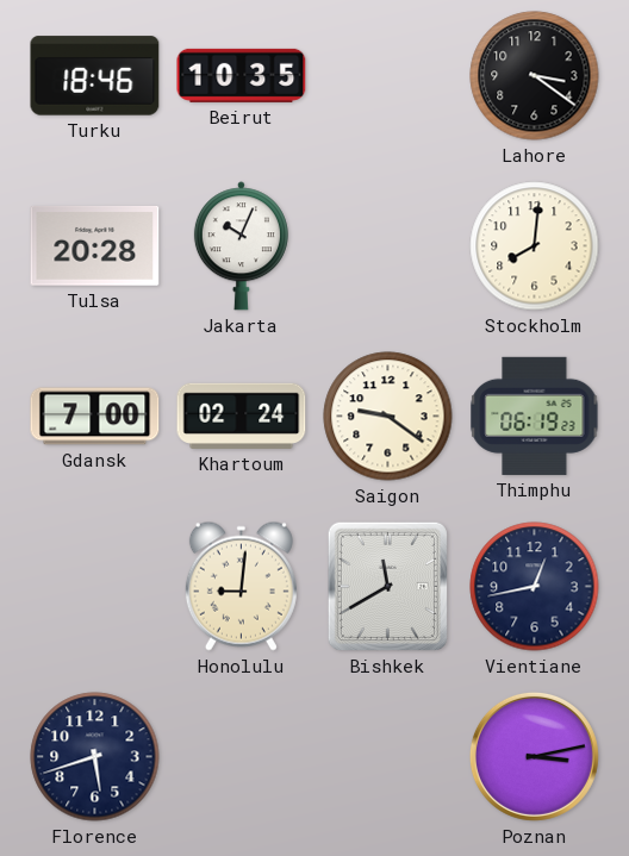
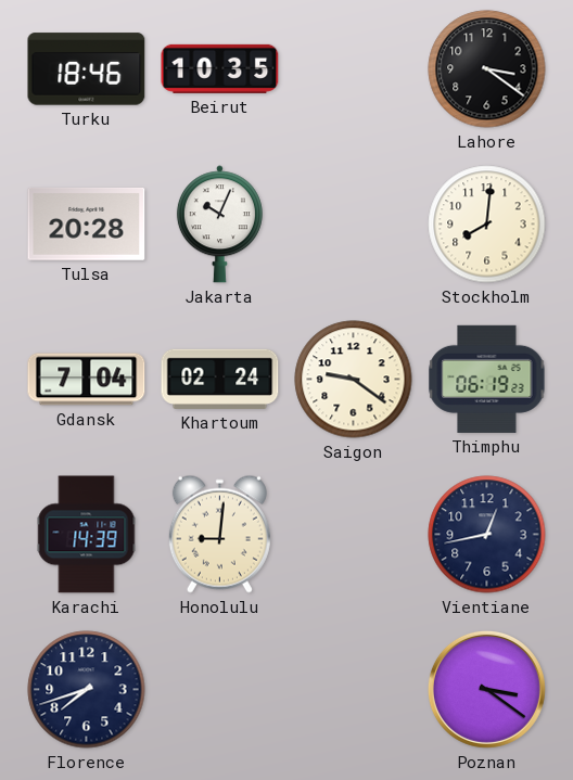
Gdansk: 7:00 -> 7:04 (87, 380)
Karachi: none -> 14:39 (87, 535)
Bishkek: 11:40 -> none (387, 586)
Florence: 5:42 -> 7:42 (87, 690)
Poznan: 3:13 -> 3:21 (486, 689)
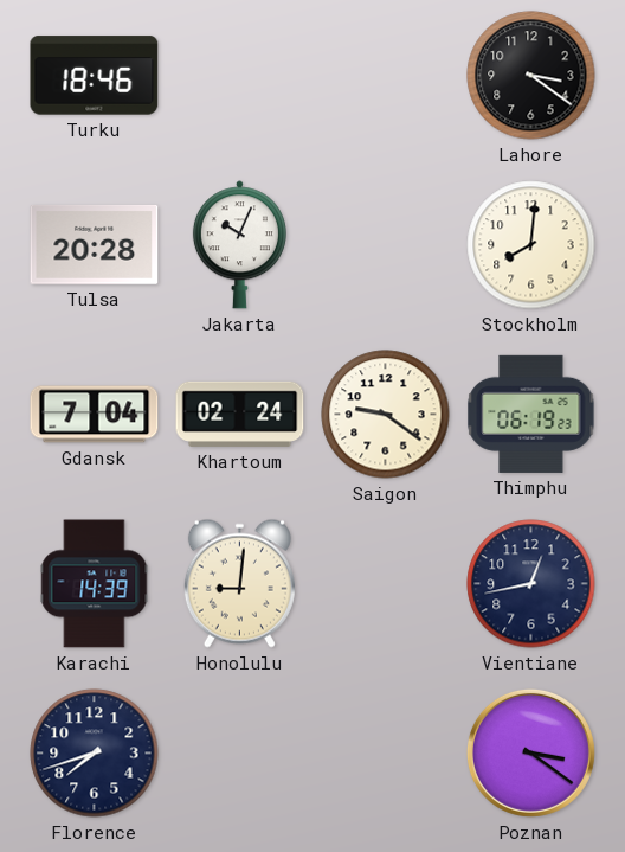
Beirut: 10:35 -> none (220, 68)
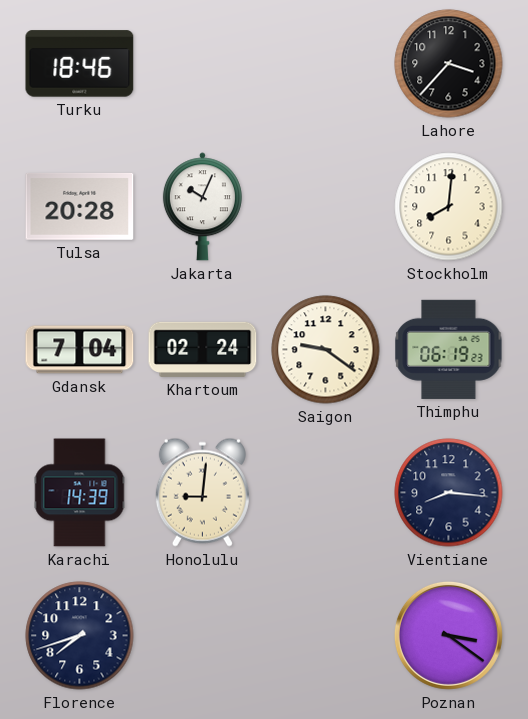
Lahore: 3:21 -> 3:37 (449, 64)
Vientiane: 12:43 -> 8:16 (449, 493)
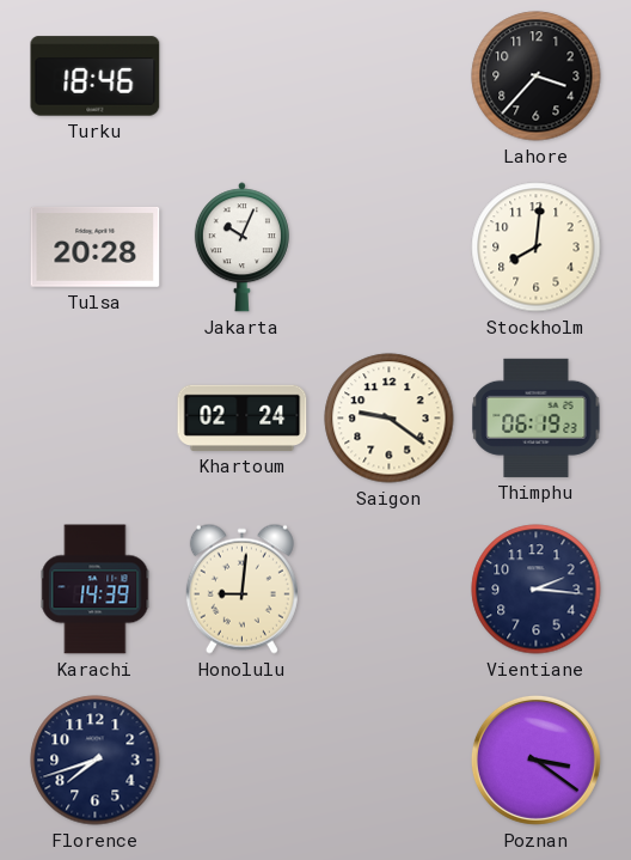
Gdansk: 7:04 -> none (80, 350)
Vientiane: 8:16 -> 2:16 (537, 590)
